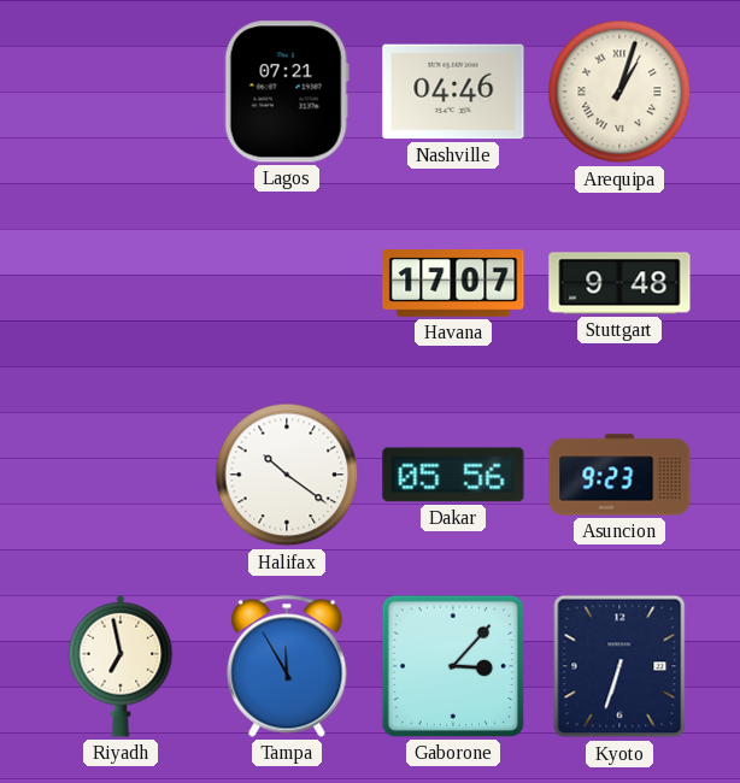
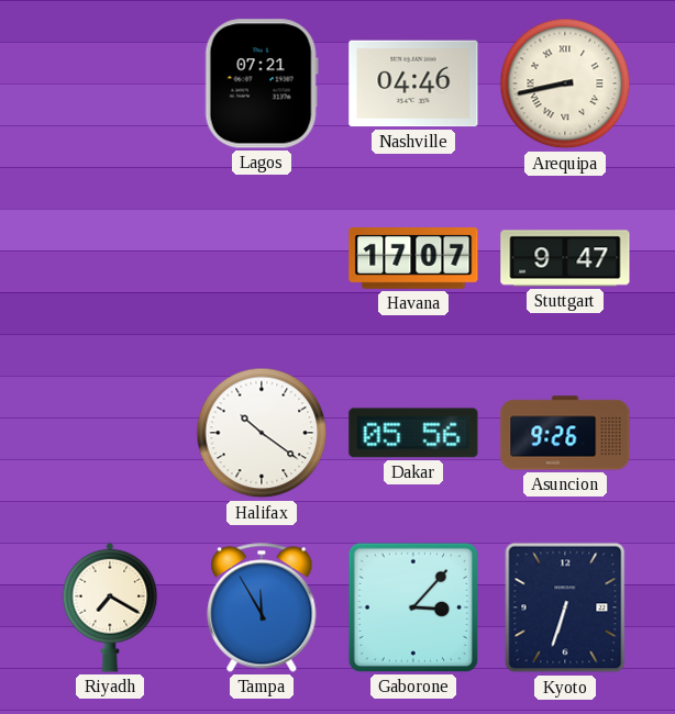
Arequipa: 1:03 -> 8:43 (565, 83)
Stuttgart: 9:48 -> 9:47 (565, 258)
Asuncion: 9:23 -> 9:26 (565, 433)
Riyadh: 6:58 -> 7:20 (110, 607)
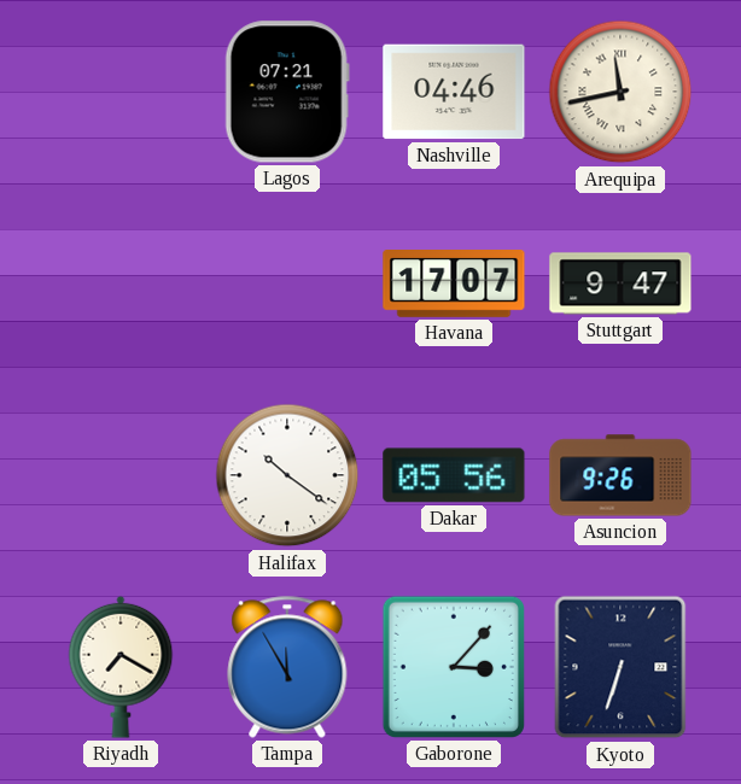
Arequipa: 8:43 -> 11:43 (620, 92)
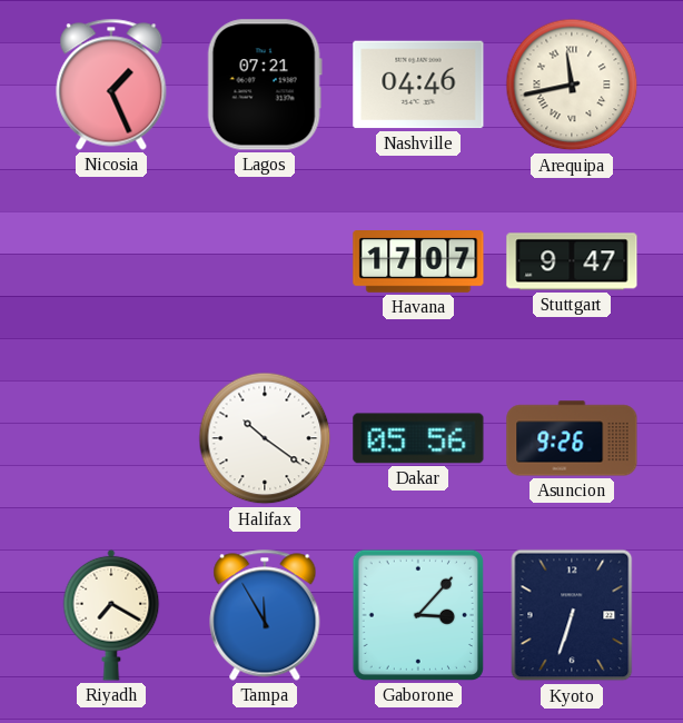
Nicosia: none -> 1:26 (111, 85)
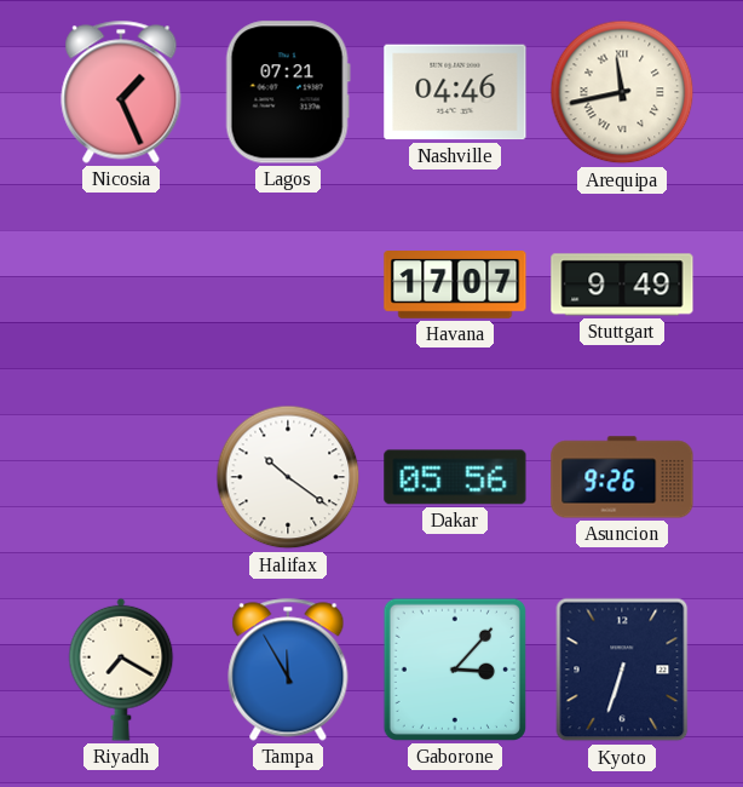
Stuttgart: 9:47 -> 9:49 (622, 285)
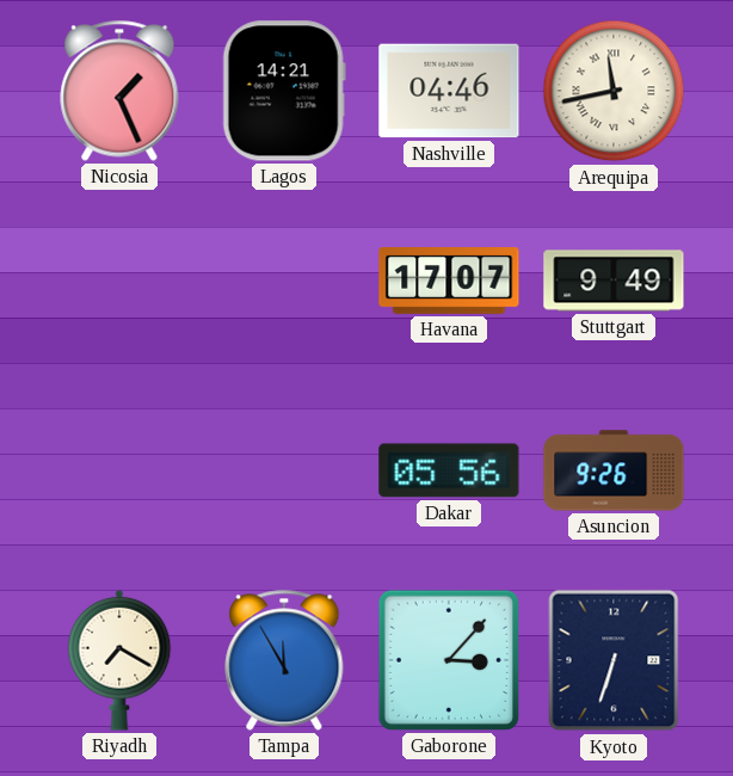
Lagos: 07:21 -> 14:21 (284, 91)
Halifax: 10:21 -> none (288, 477)
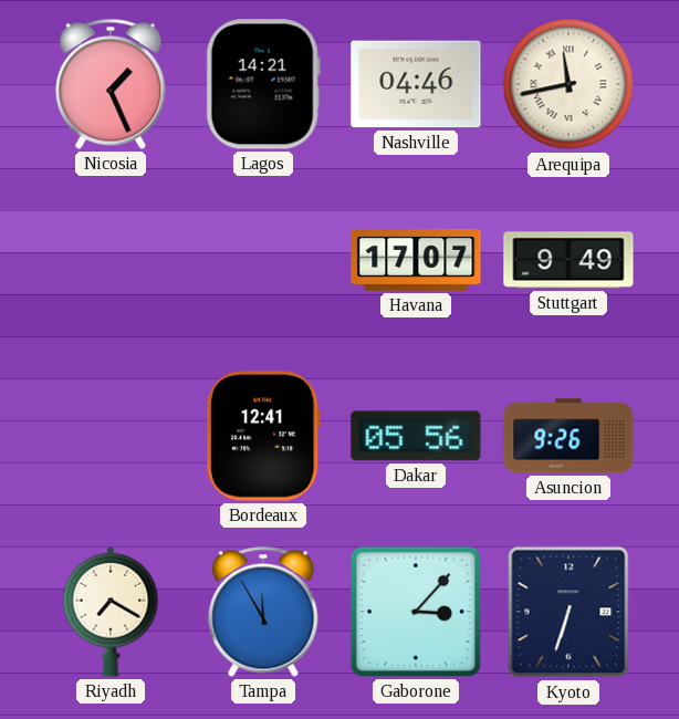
Bordeaux: none -> 12:41 (263, 436)
